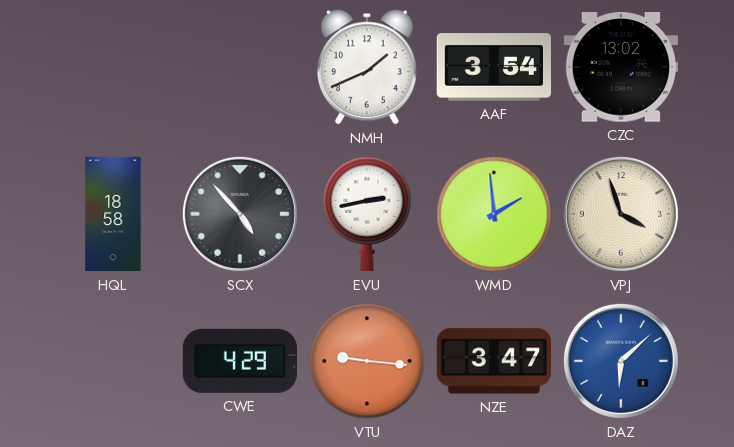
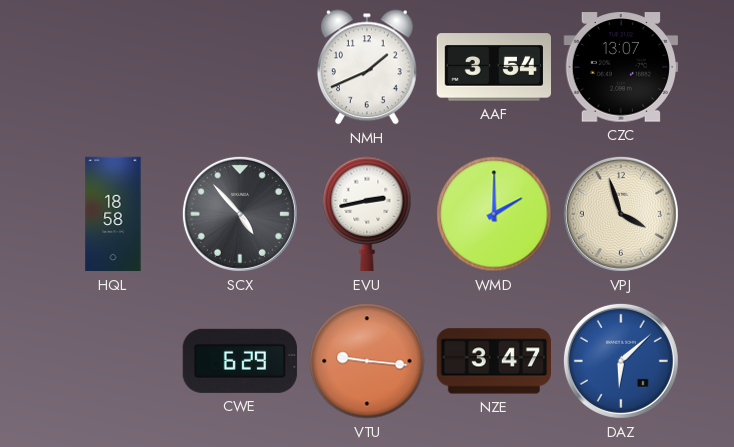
CZC: 13:02 -> 13:07 (620, 67)
WMD: 1:59 -> 2:00 (494, 214)
CWE: 4:29 -> 6:29 (240, 361)
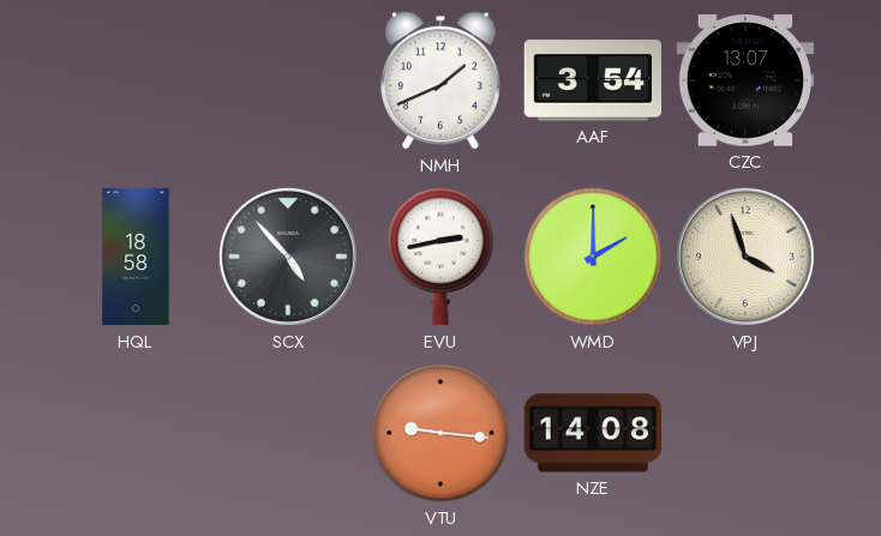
CWE: 6:29 -> none (240, 361)
NZE: 3:47 -> 14:08 (592, 433)
DAZ: 6:08 -> none (621, 361)
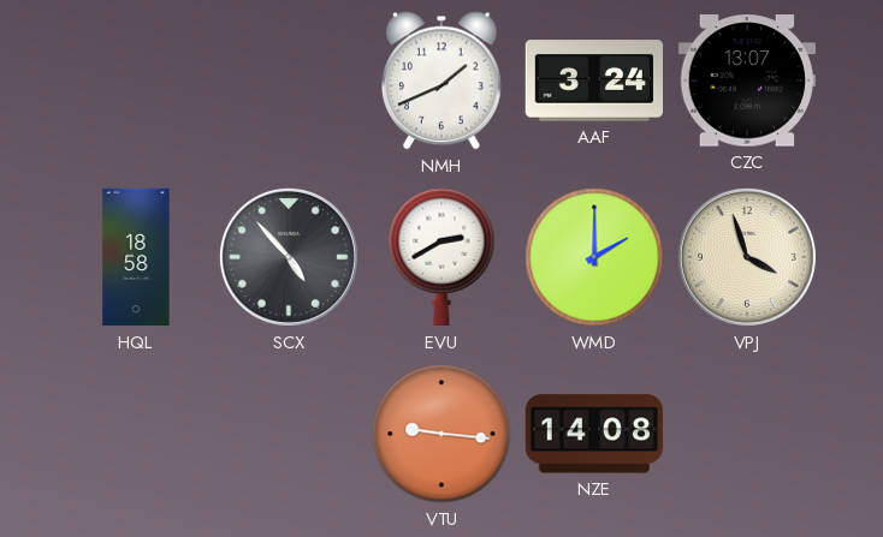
AAF: 3:54 -> 3:24 (593, 80)
EVU: 2:43 -> 2:40 (441, 257)
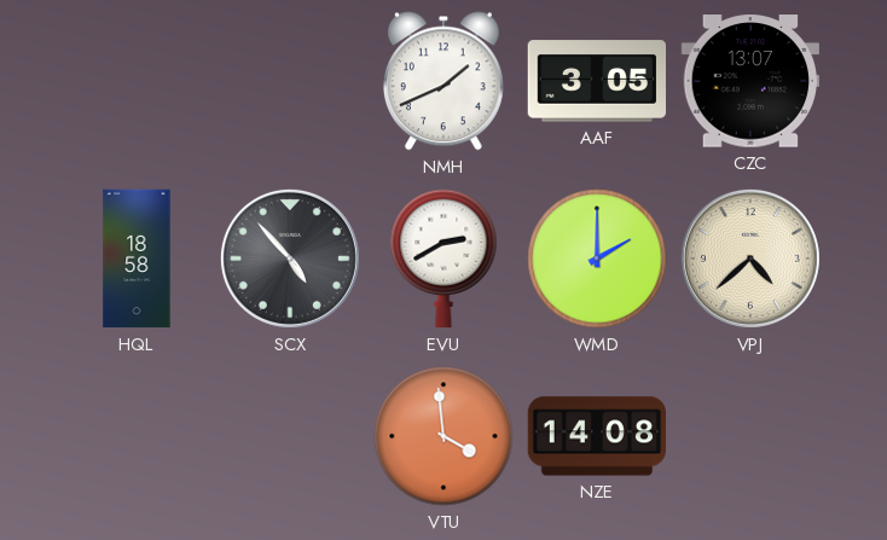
AAF: 3:24 -> 3:05 (596, 81)
VPJ: 3:57 -> 4:38 (750, 259)
VTU: 9:16 -> 3:59 (443, 436)
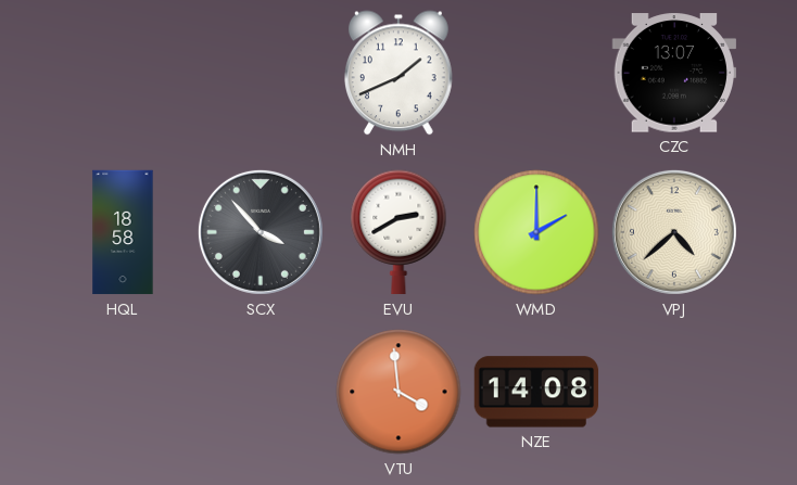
AAF: 3:05 -> none (596, 81)
SCX: 4:53 -> 3:53 (261, 232)
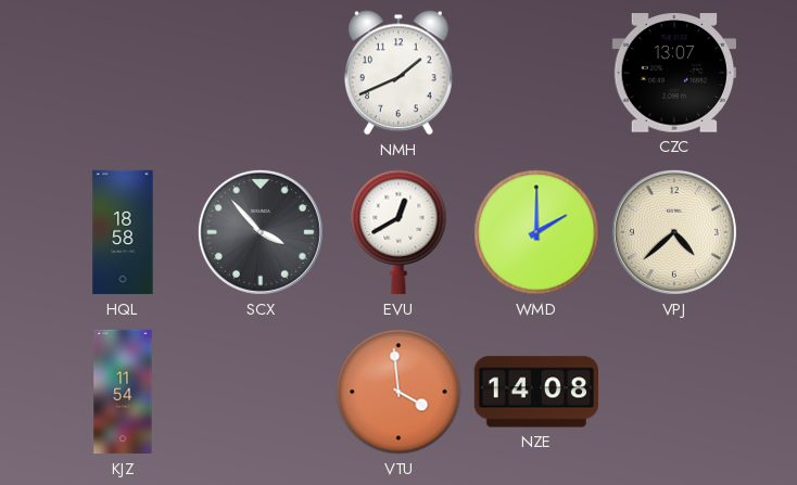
EVU: 2:40 -> 12:40 (399, 232)
KJZ: none -> 11:54 (123, 392)
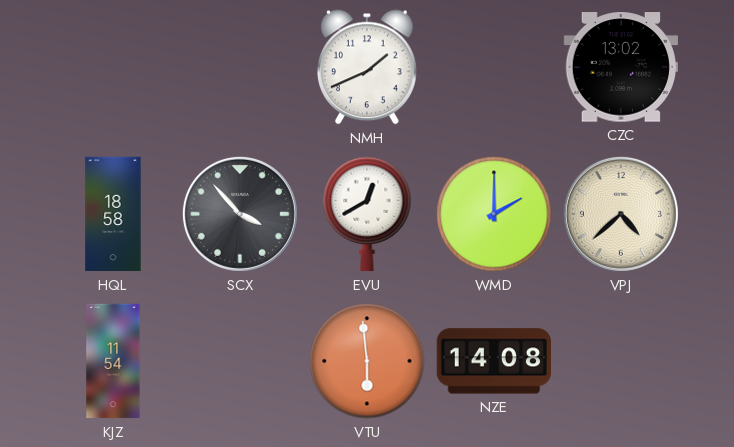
CZC: 13:07 -> 13:02 (620, 67)
VTU: 3:59 -> 5:59 (367, 361)
